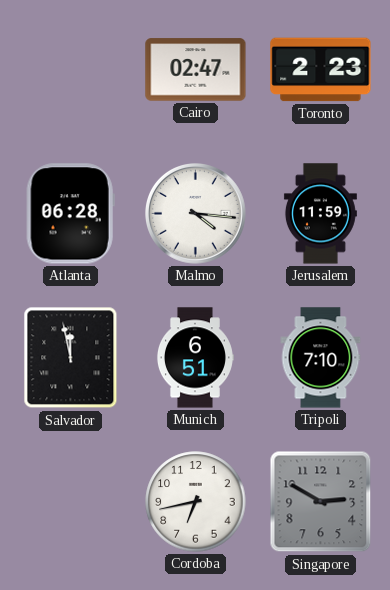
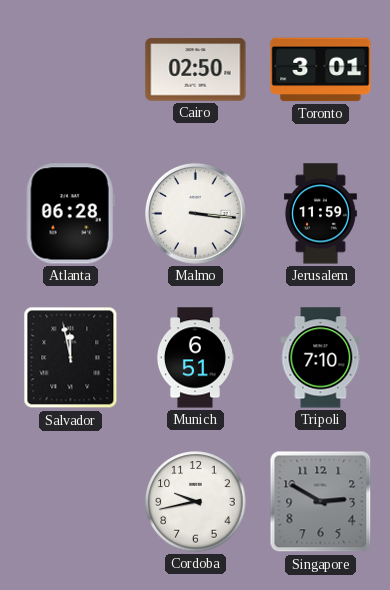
Cairo: 02:47 -> 02:50 (196, 70)
Toronto: 2:23 -> 3:01 (321, 70)
Malmo: 4:16 -> 3:16 (196, 214)
Cordoba: 6:43 -> 9:43 (196, 502)
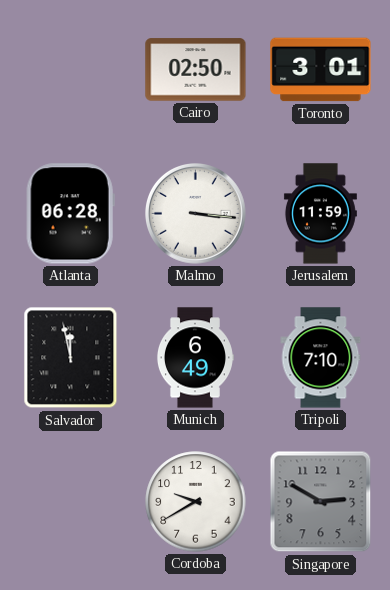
Munich: 6:51 -> 6:49 (195, 358)
Cordoba: 9:43 -> 9:40 (196, 502)
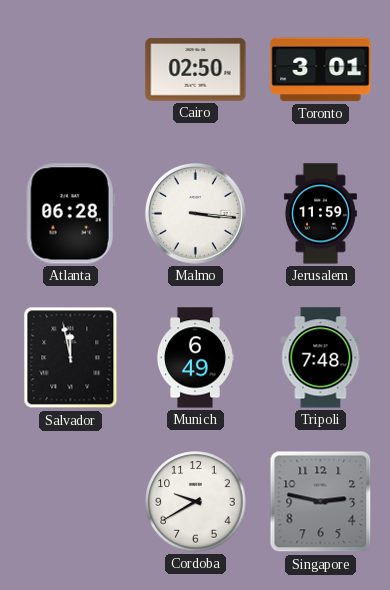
Tripoli: 7:10 -> 7:48 (321, 358)
Singapore: 2:50 -> 2:47 (321, 502)
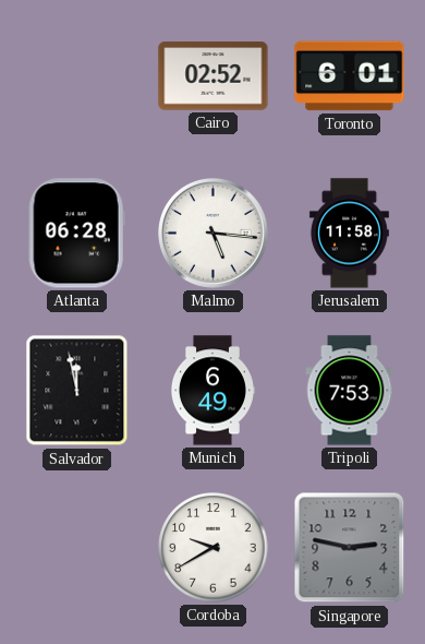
Cairo: 02:50 -> 02:52 (214, 76)
Toronto: 3:01 -> 6:01 (350, 76)
Malmo: 3:16 -> 5:16 (214, 234)
Jerusalem: 11:59 -> 11:58 (349, 234)
Tripoli: 7:48 -> 7:53 (350, 391)
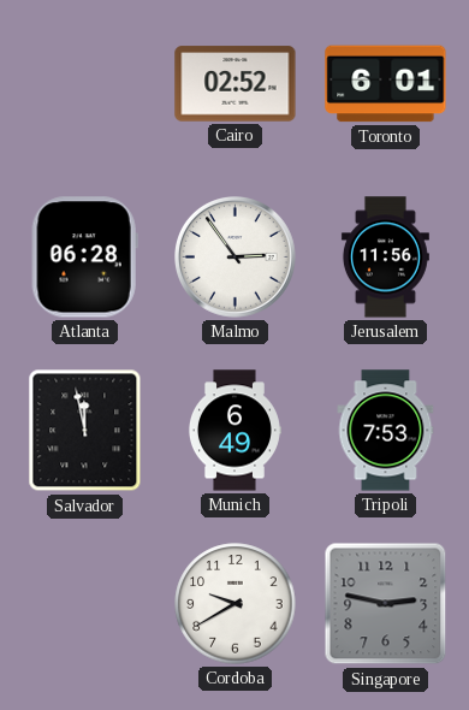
Malmo: 5:16 -> 2:54 (236, 258)
Jerusalem: 11:58 -> 11:56 (385, 258)
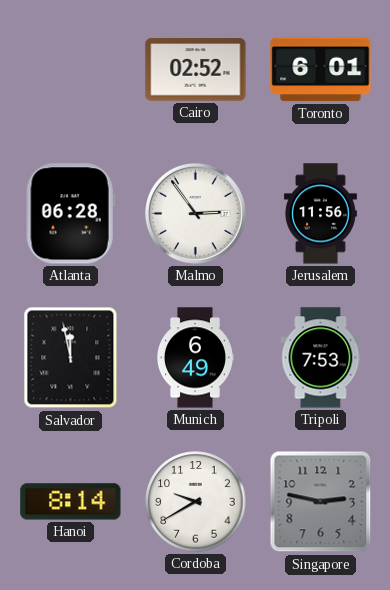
Hanoi: none -> 8:14 (71, 502)
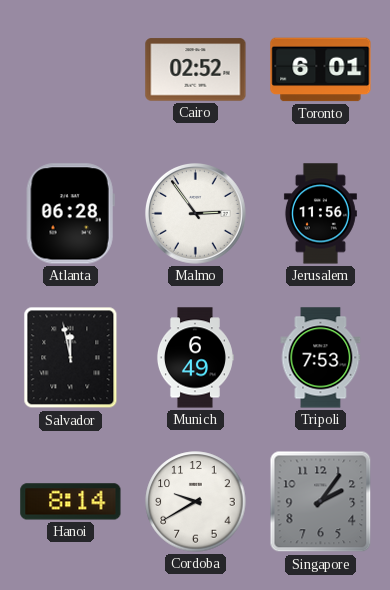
Singapore: 2:47 -> 2:06 (321, 502)
